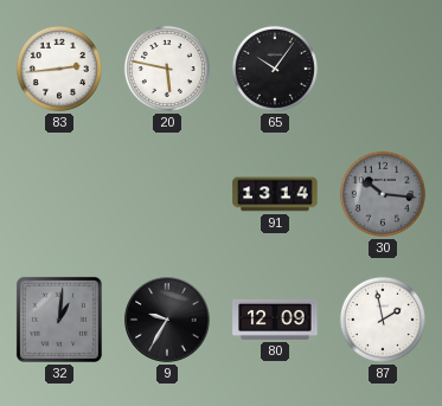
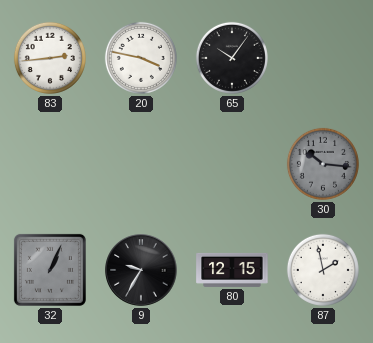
20: 5:47 -> 3:47 (141, 58)
91: 13:14 -> none (275, 194)
32: 1:01 -> 1:04 (50, 270)
80: 12:09 -> 12:15 (232, 270)
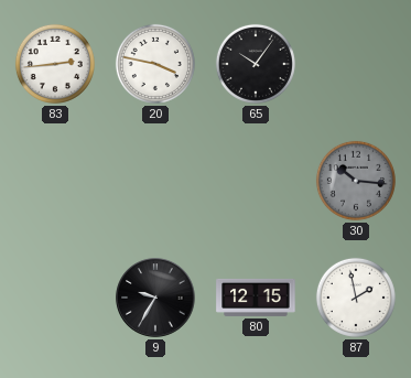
32: 1:04 -> none (50, 270)
